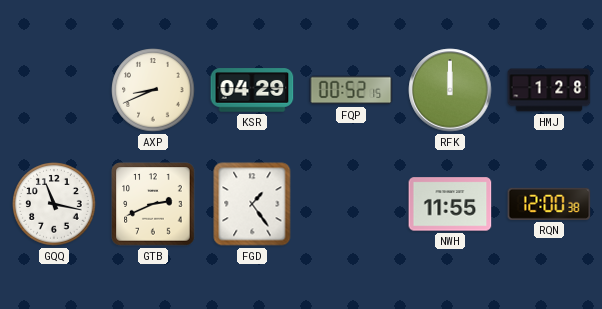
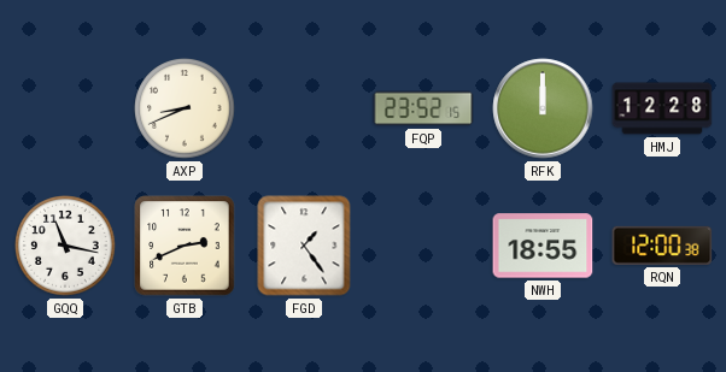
KSR: 04:29 -> none (252, 90)
FQP: 00:52 -> 23:52 (423, 108)
HMJ: 1:28 -> 12:28 (662, 108)
NWH: 11:55 -> 18:55 (543, 246)
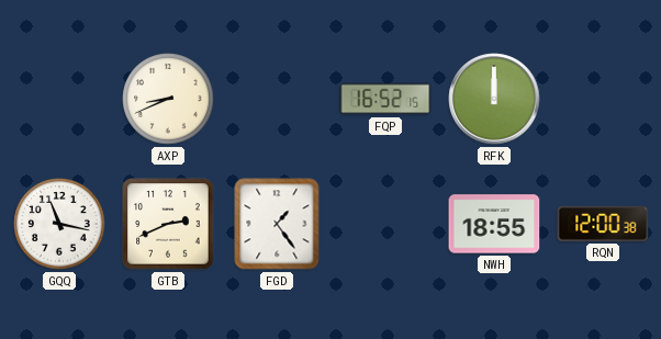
FQP: 23:52 -> 16:52 (385, 99)
HMJ: 12:28 -> none (662, 108)
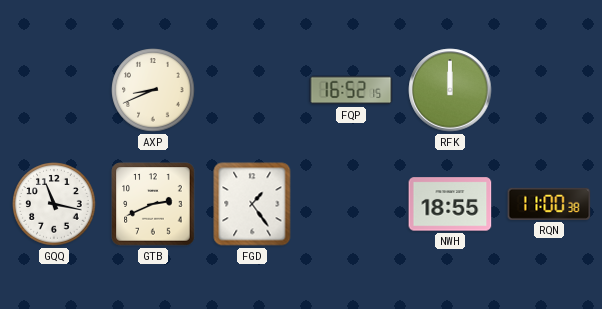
RQN: 12:00 -> 11:00 (549, 204)
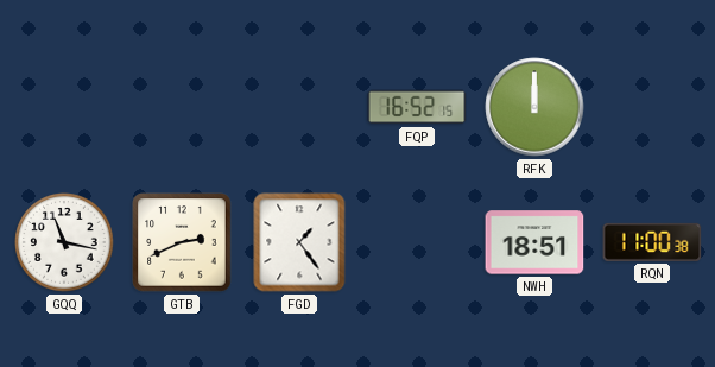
AXP: 8:41 -> none (153, 90)
NWH: 18:55 -> 18:51 (534, 242)
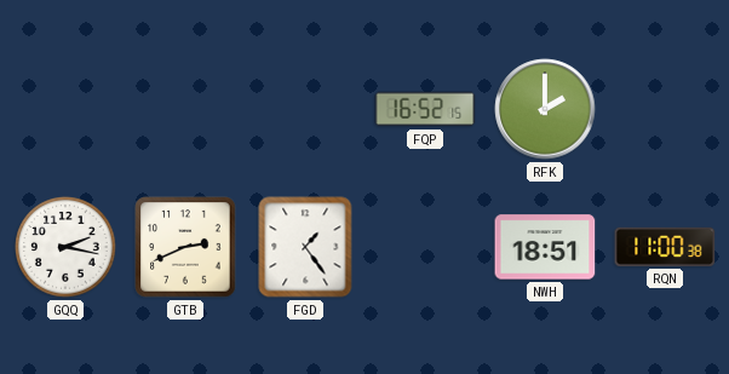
RFK: 12:00 -> 2:00 (545, 109)
GQQ: 11:17 -> 2:17 (65, 247)
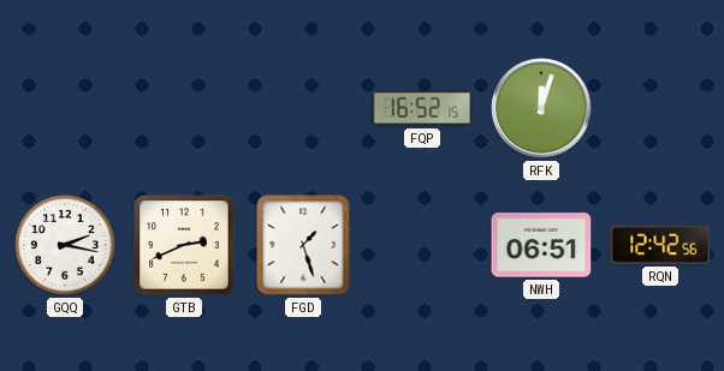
RFK: 2:00 -> 12:03 (541, 108)
FGD: 1:24 -> 1:27 (303, 245)
NWH: 18:51 -> 06:51 (541, 245)
RQN: 11:00 -> 12:42 (660, 245)
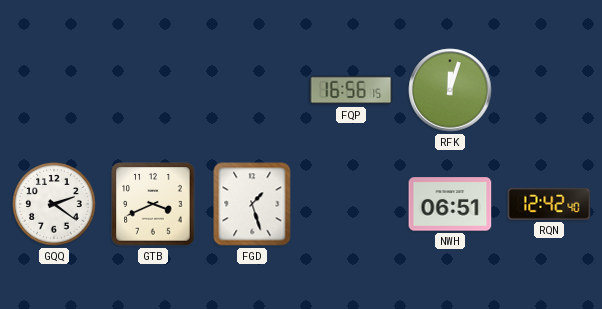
FQP: 16:52 -> 16:56 (351, 90)
GQQ: 2:17 -> 2:21 (54, 204)
GTB: 2:41 -> 3:41 (153, 204)
RQN: 12:42:56 -> 12:42:40 (549, 204)
